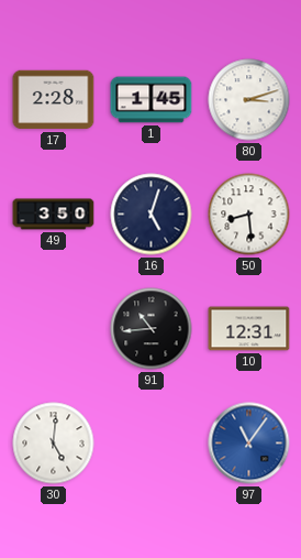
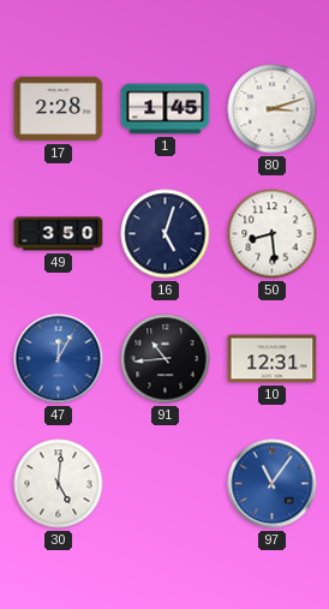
47: none -> 12:05 (59, 359)
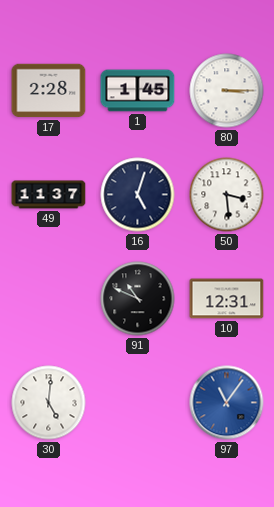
80: 3:12 -> 3:15 (227, 91)
49: 3:50 -> 11:37 (49, 195)
50: 8:29 -> 3:29 (227, 195)
47: 12:05 -> none (59, 359)
91: 10:44 -> 10:49 (138, 299)
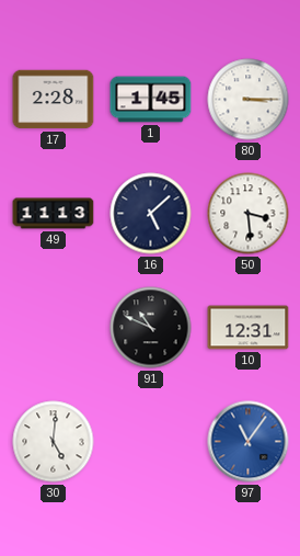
49: 11:37 -> 11:13 (54, 214)
16: 5:03 -> 5:08 (151, 214)
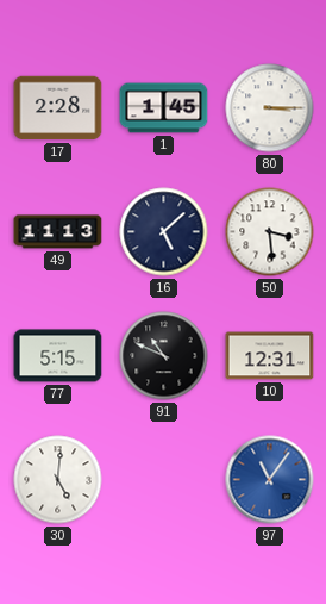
77: none -> 5:15 (58, 356)
